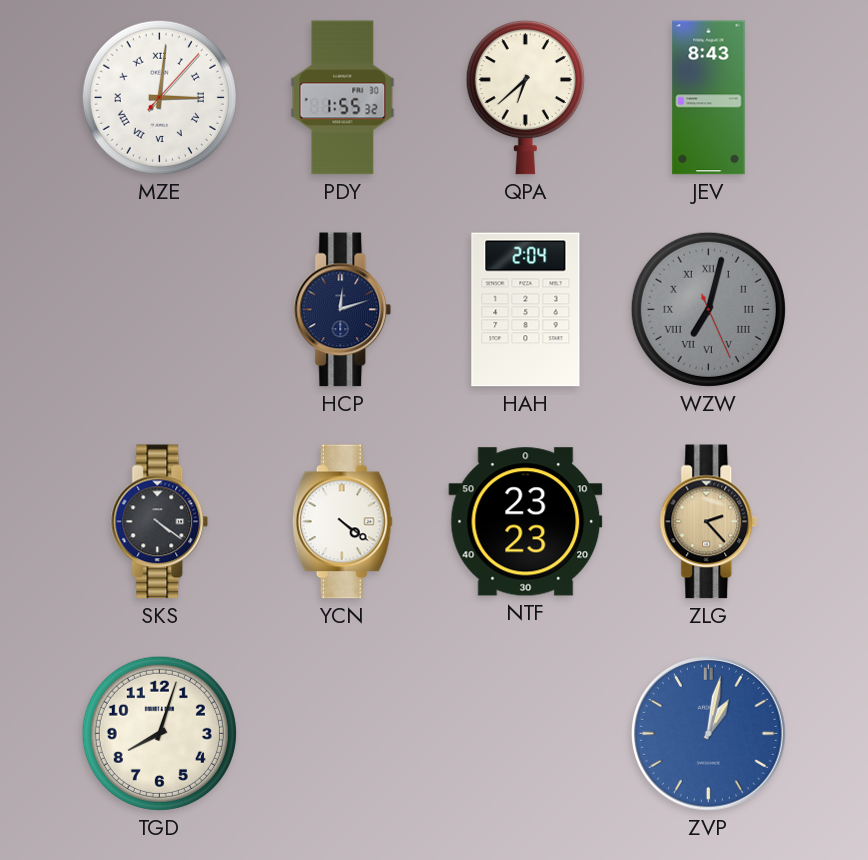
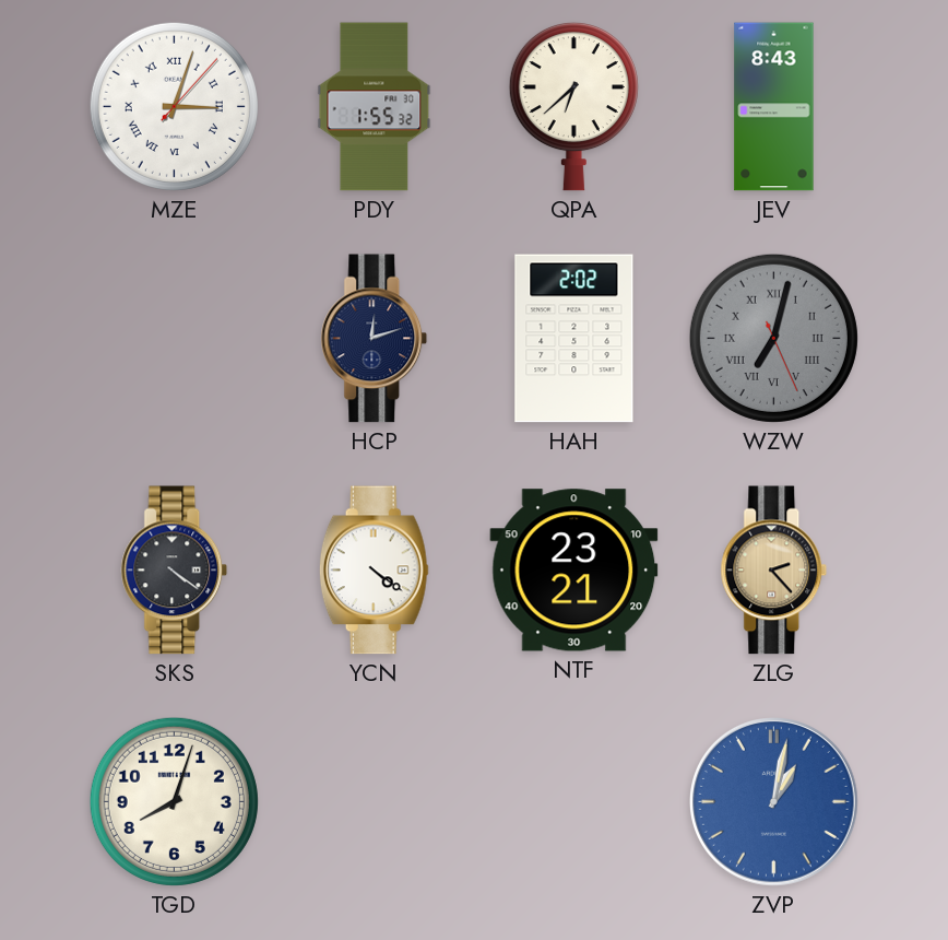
MZE: 3:01 -> 3:03 (174, 106)
HAH: 2:04 -> 2:02 (574, 339)
NTF: 23:23 -> 23:21 (574, 571)
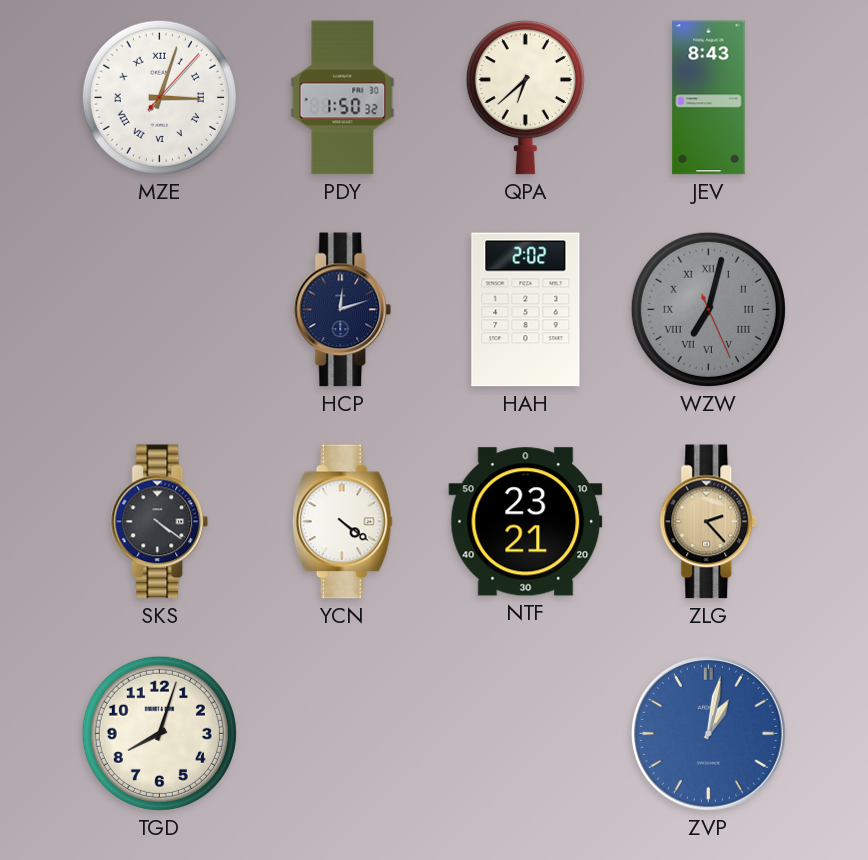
PDY: 1:55 -> 1:50 (343, 98)
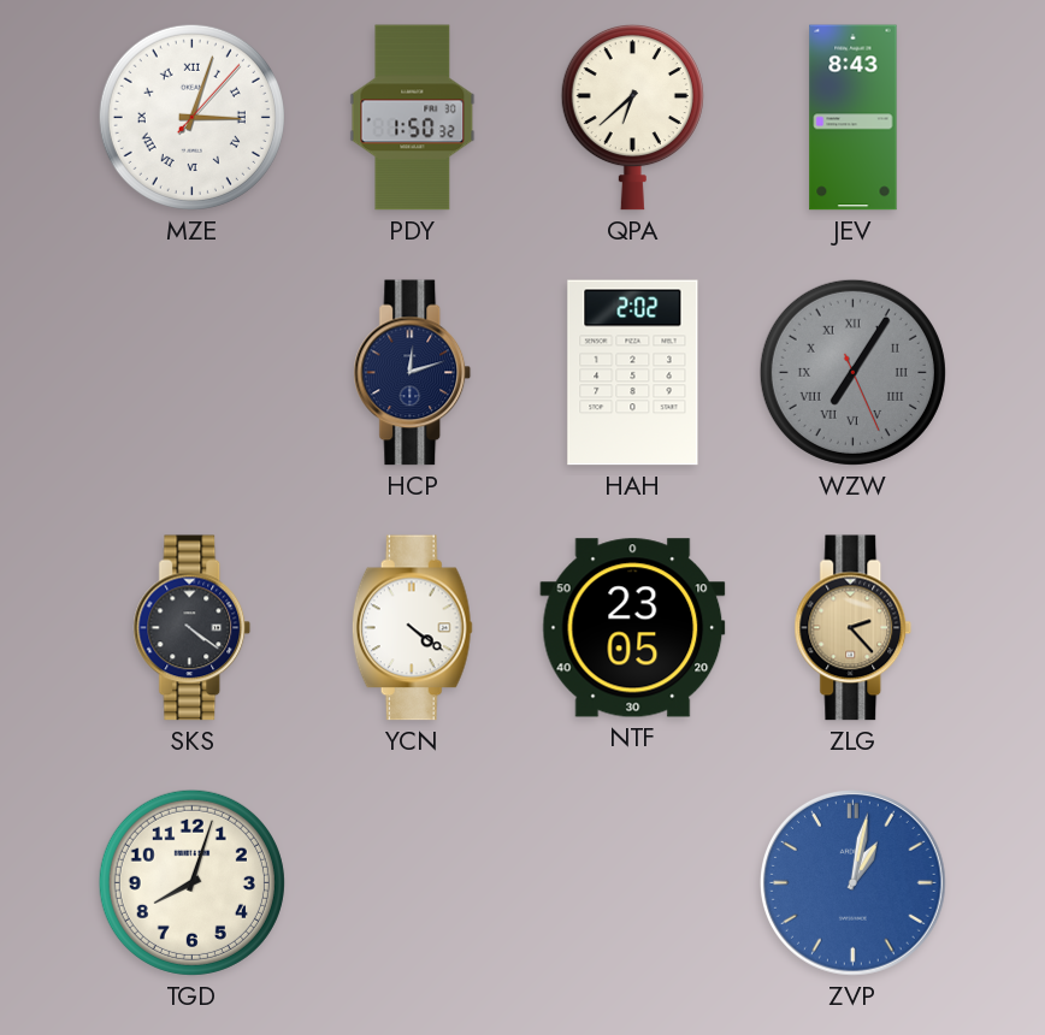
WZW: 7:02 -> 7:05 (852, 372)
NTF: 23:21 -> 23:05 (633, 628)
